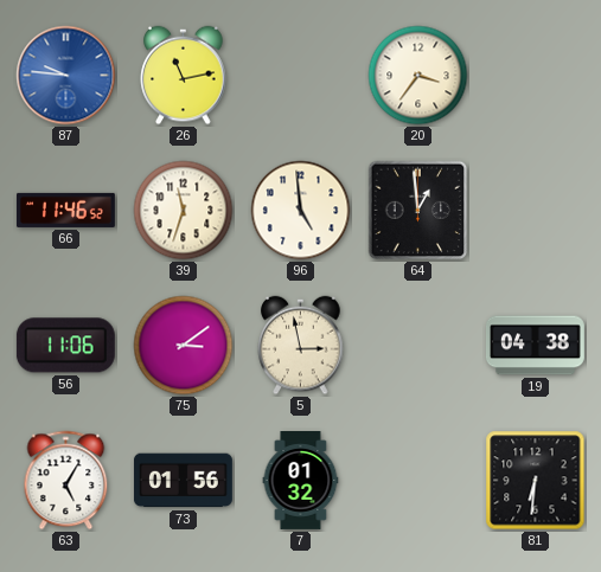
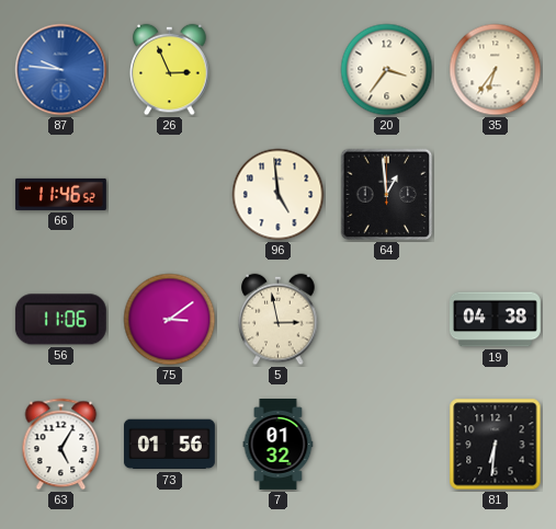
26: 11:13 -> 2:56 (170, 70)
35: none -> 6:36 (496, 70)
39: 11:33 -> none (184, 211)
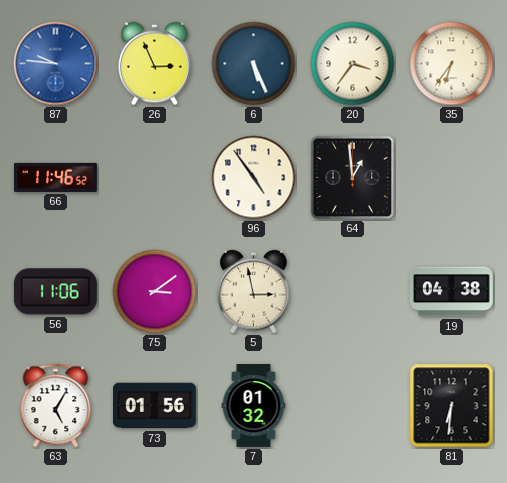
6: none -> 5:26 (254, 64)
96: 4:59 -> 4:54 (254, 178)
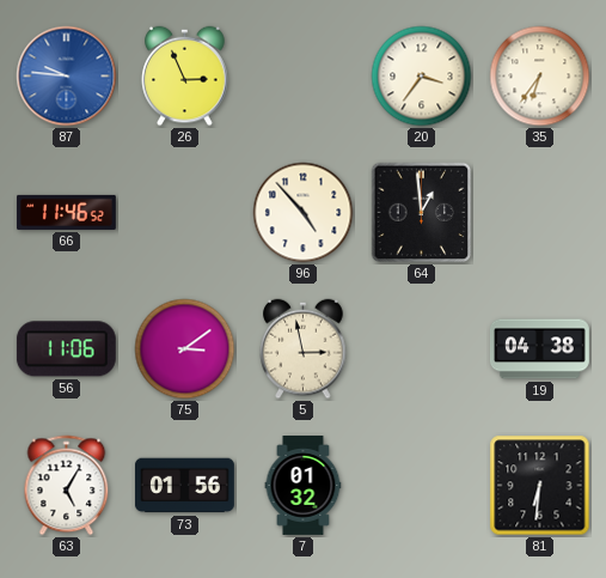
6: 5:26 -> none (254, 64)
96: 4:54 -> 4:53 (304, 213)
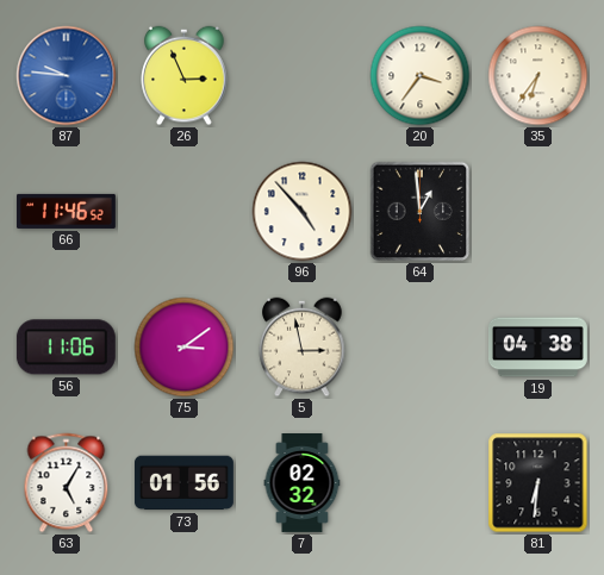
7: 01:32 -> 02:32 (303, 483)
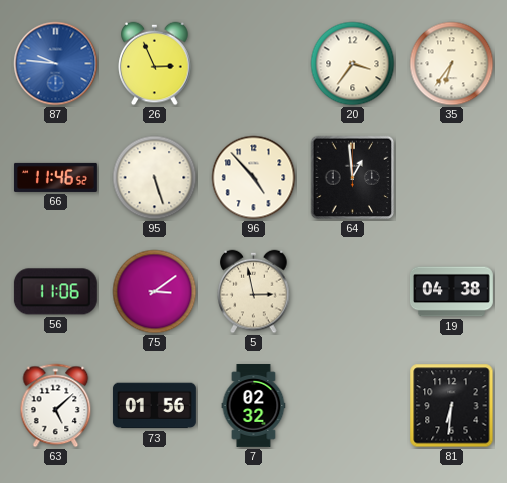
95: none -> 5:27 (155, 178)
63: 5:05 -> 5:08 (56, 406)
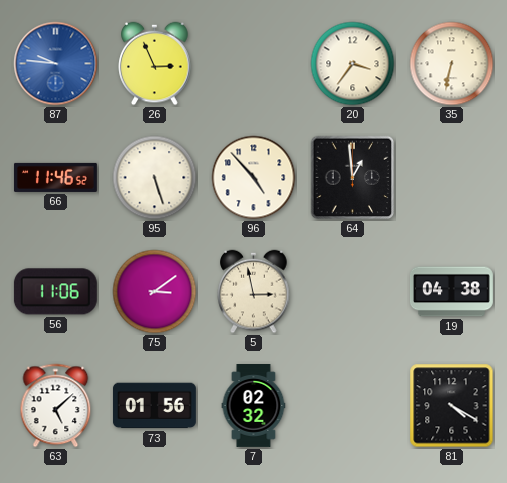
35: 6:36 -> 6:32 (452, 64)
81: 6:31 -> 4:20 (452, 406)
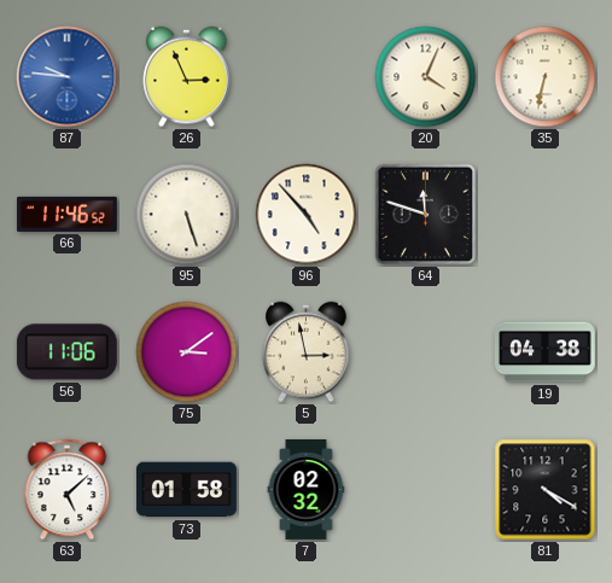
20: 3:36 -> 4:04 (426, 77)
64: 12:59 -> 11:48 (426, 215)
73: 01:56 -> 01:58 (186, 490)
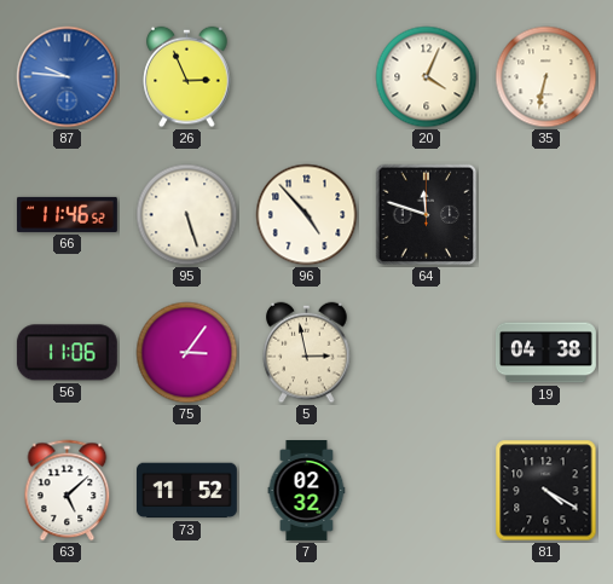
75: 3:09 -> 3:06 (187, 353)
73: 01:58 -> 11:52 (186, 491)
